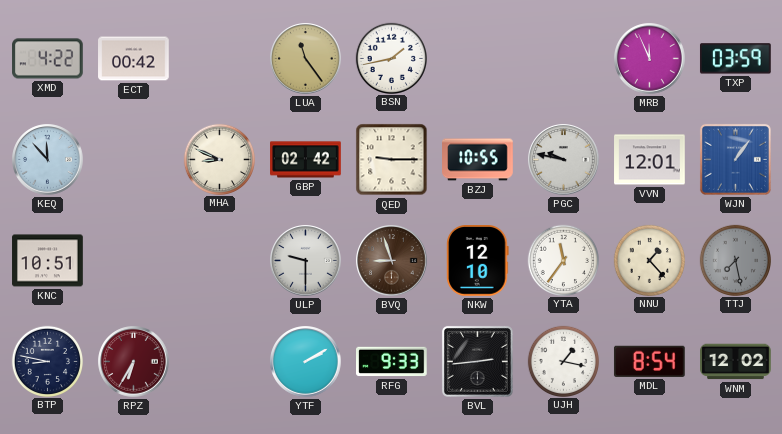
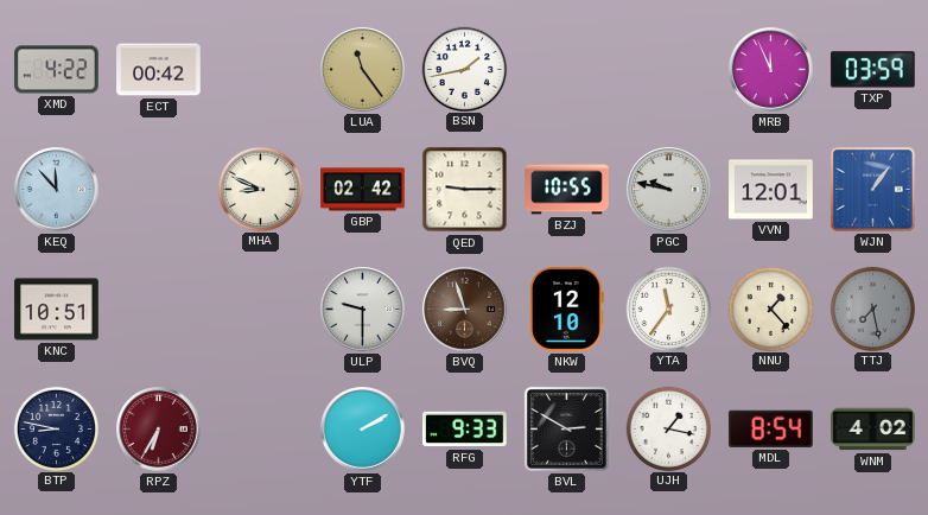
BVL: 2:44 -> 2:50 (566, 428)
WNM: 12:02 -> 4:02 (873, 430)
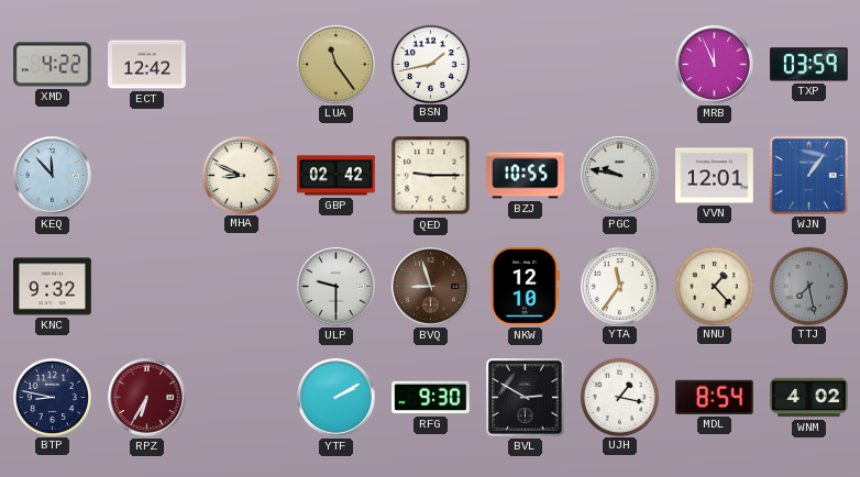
ECT: 00:42 -> 12:42 (147, 65)
KNC: 10:51 -> 9:32 (53, 287)
RFG: 9:33 -> 9:30 (431, 398)
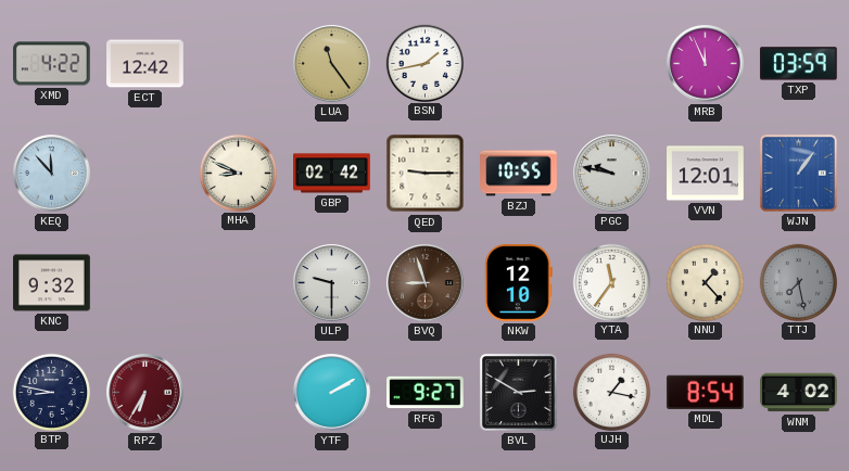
RFG: 9:30 -> 9:27 (426, 393)
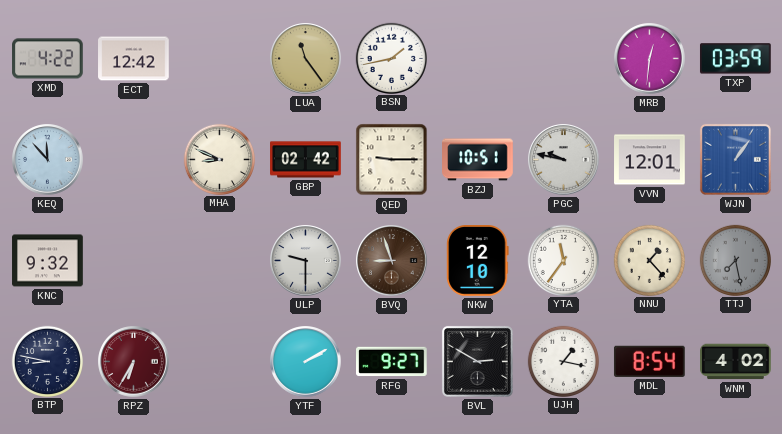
MRB: 11:56 -> 12:31 (650, 59)
BZJ: 10:55 -> 10:51 (478, 160)
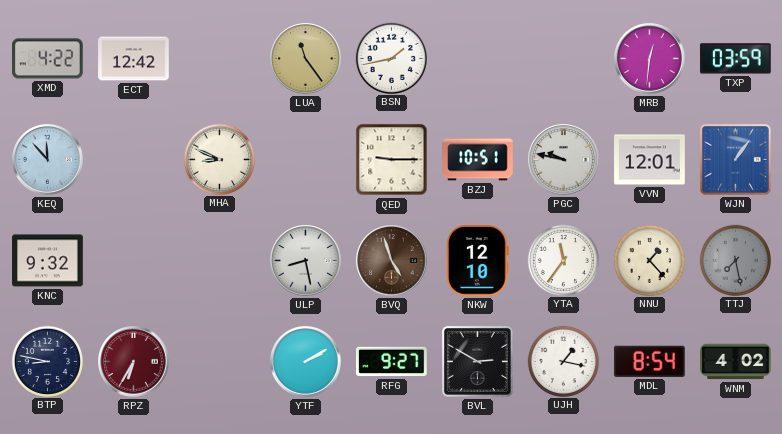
GBP: 02:42 -> none (306, 160)
ULP: 9:30 -> 8:28 (306, 261)
BVQ: 8:57 -> 4:57 (392, 261)
